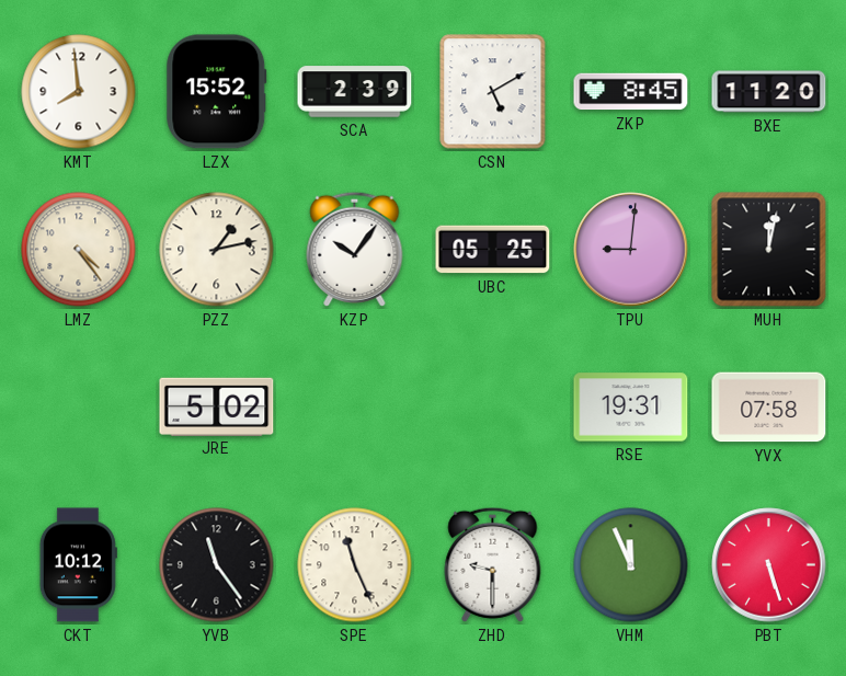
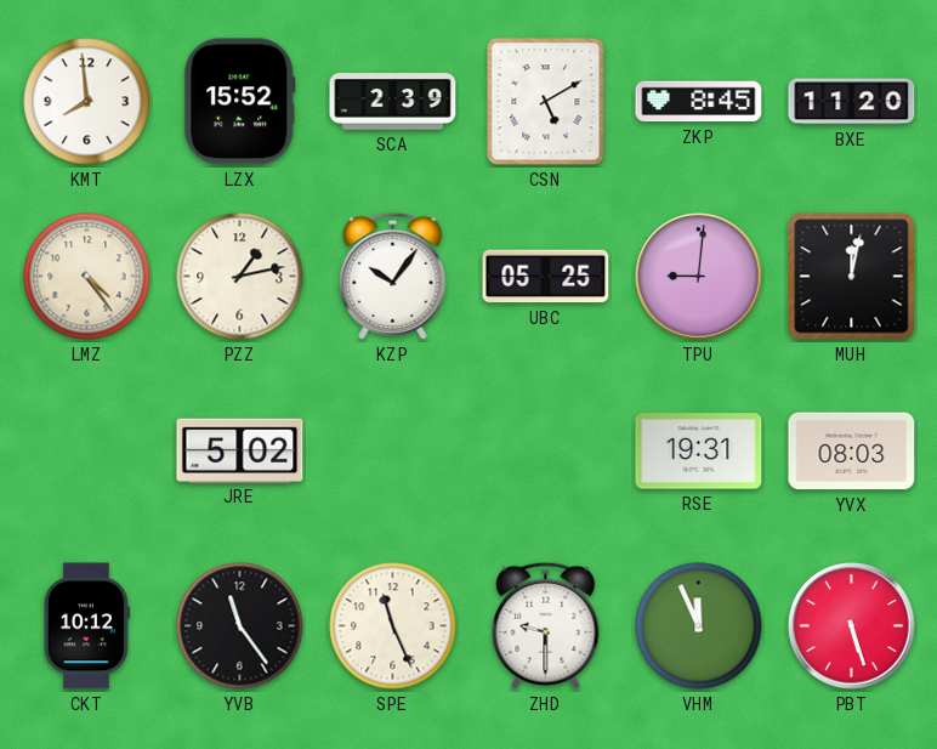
YVX: 07:58 -> 08:03 (852, 452)
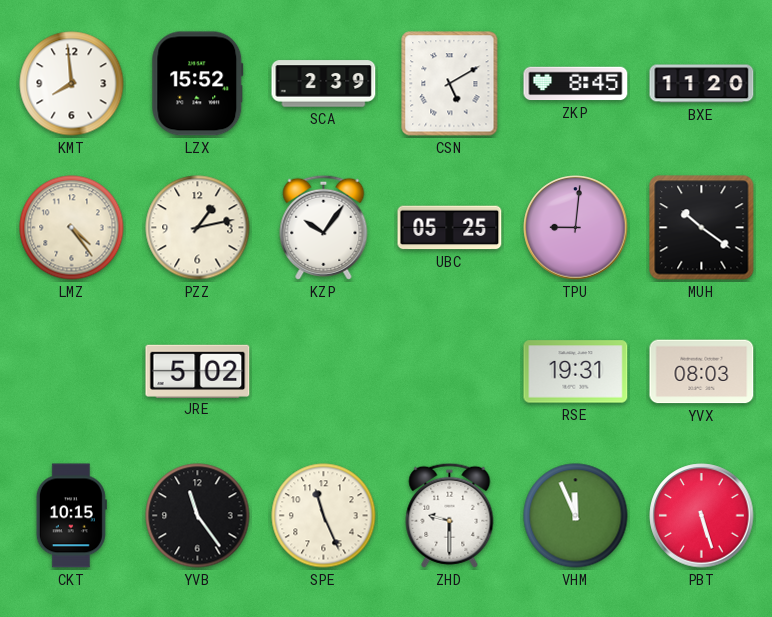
MUH: 12:02 -> 10:21 (702, 228)
CKT: 10:12 -> 10:15 (71, 516)
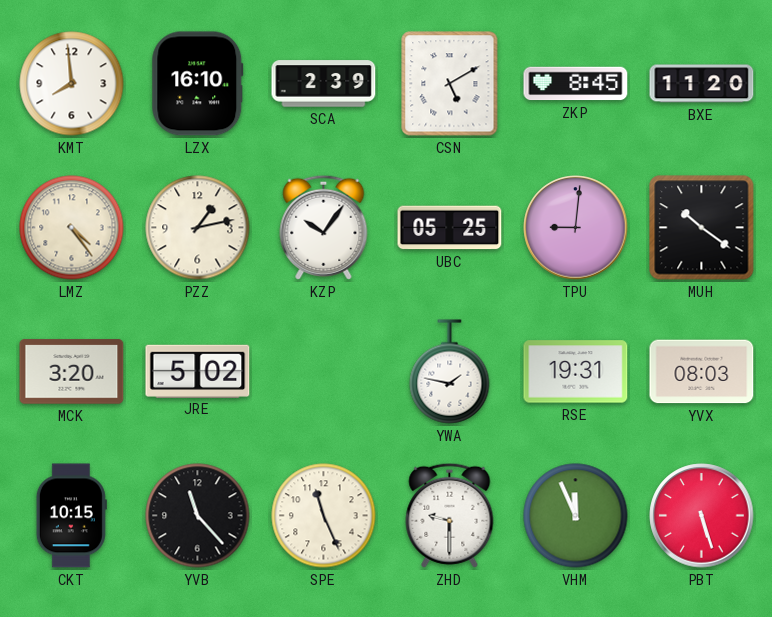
LZX: 15:52 -> 16:10 (198, 84)
MCK: none -> 3:20 (72, 372)
YWA: none -> 1:47 (450, 372)
YVB: 11:24 -> 11:23 (198, 516)
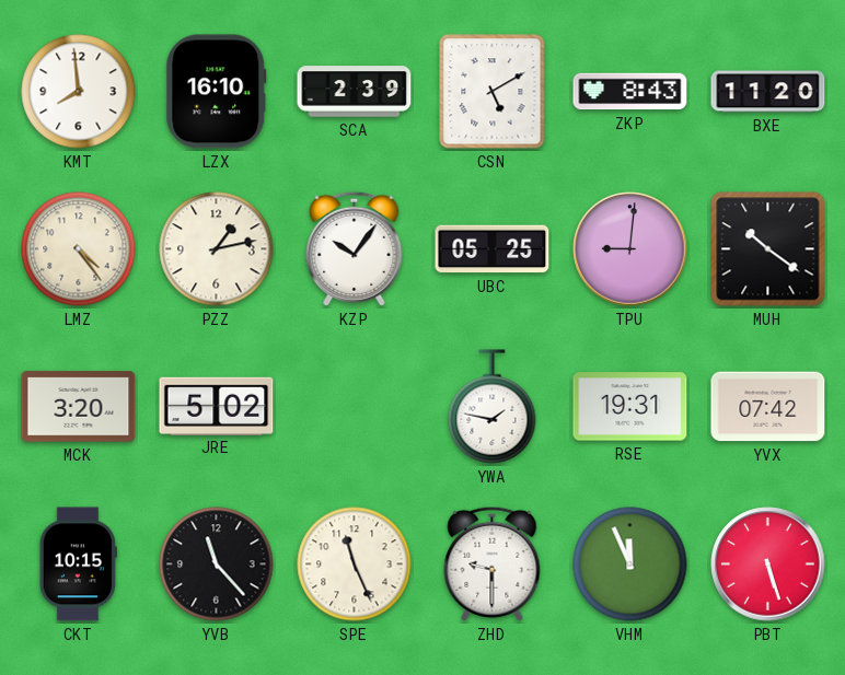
ZKP: 8:45 -> 8:43 (630, 92)
YVX: 08:03 -> 07:42 (768, 407)
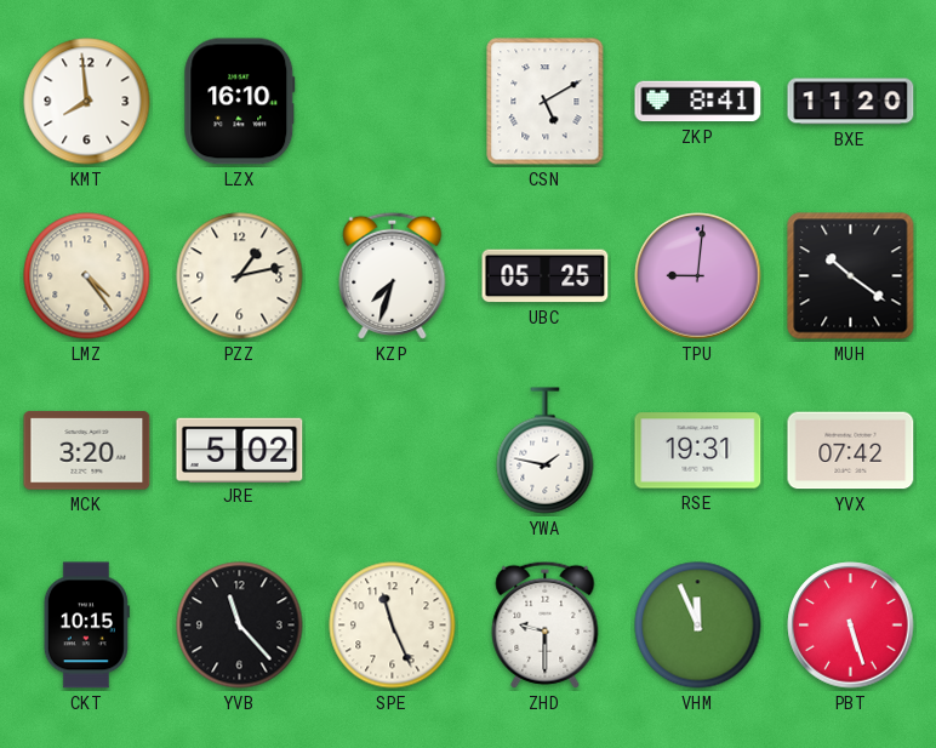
SCA: 2:39 -> none (355, 92)
ZKP: 8:43 -> 8:41 (698, 102)
KZP: 10:06 -> 7:33 (393, 275)
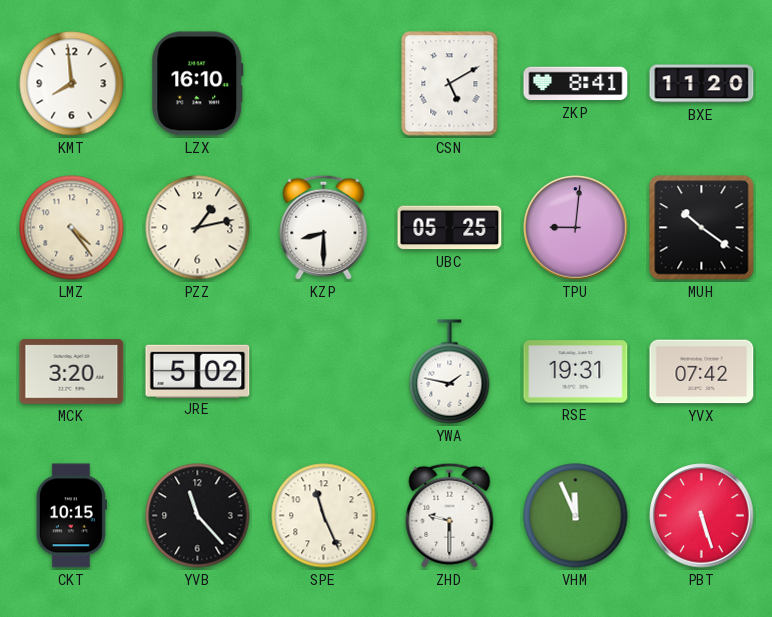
KZP: 7:33 -> 8:30 (324, 227)
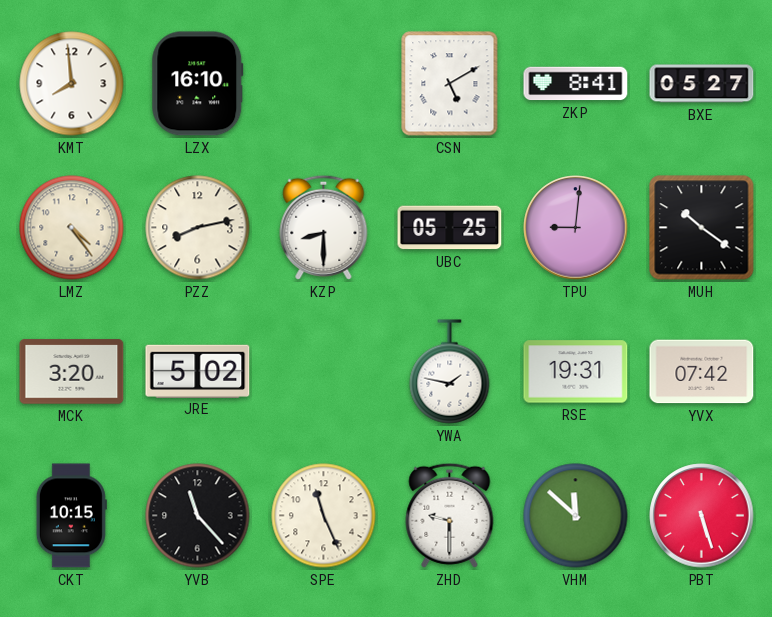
BXE: 11:20 -> 05:27 (702, 84)
PZZ: 1:13 -> 8:13 (198, 228)
VHM: 11:56 -> 11:52 (576, 516)
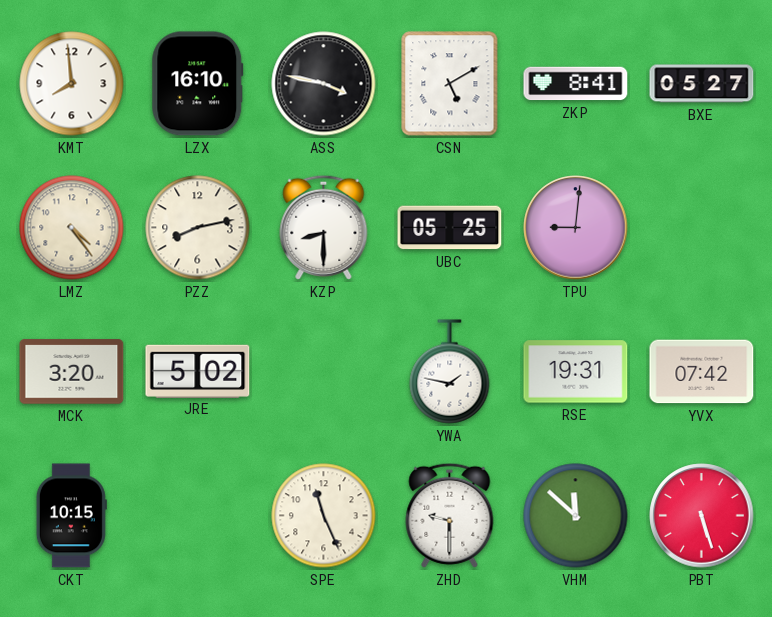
ASS: none -> 3:47 (324, 84)
MUH: 10:21 -> none (702, 228)
YVB: 11:23 -> none (198, 516)
